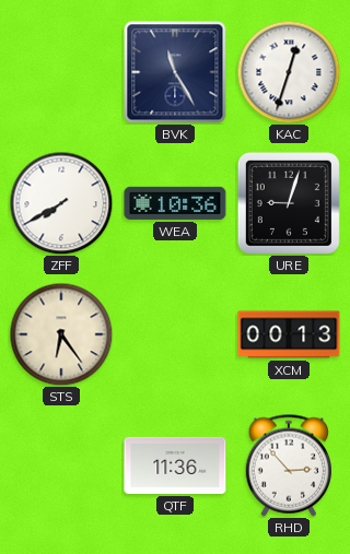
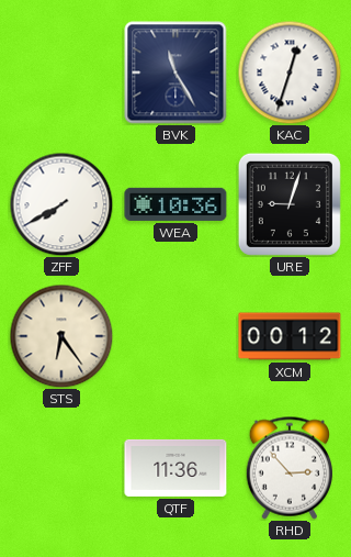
XCM: 00:13 -> 00:12 (290, 336)
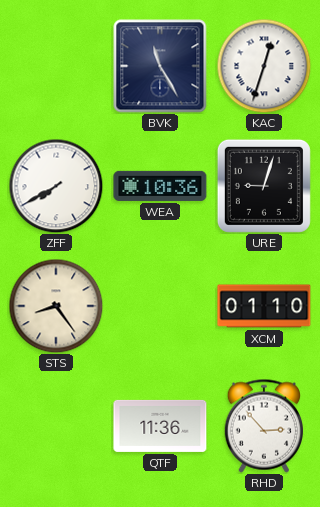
STS: 6:24 -> 8:24 (56, 306)
XCM: 00:12 -> 01:10 (264, 306)
